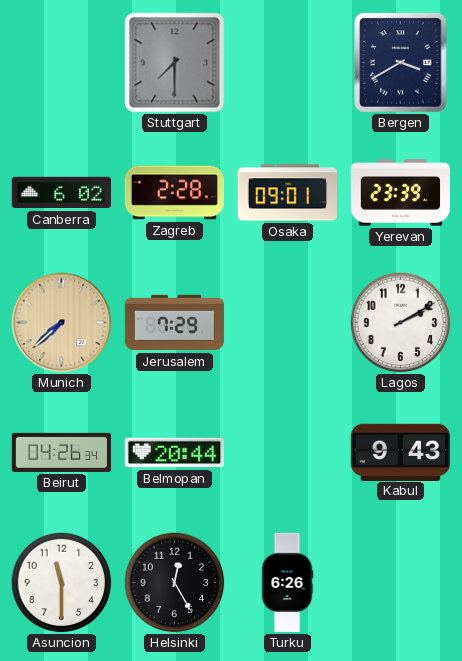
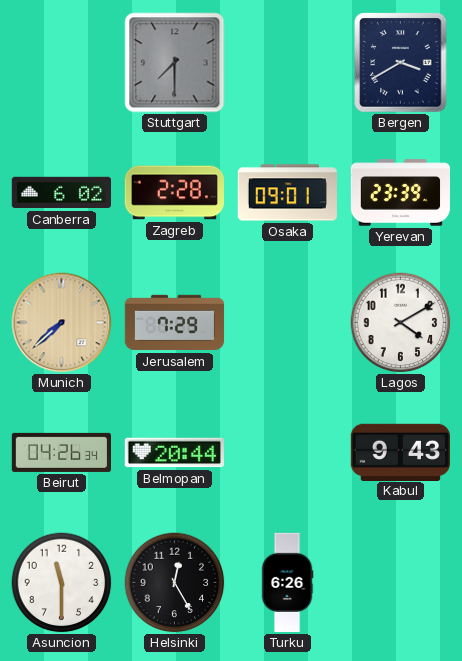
Lagos: 2:10 -> 4:10 (401, 323)
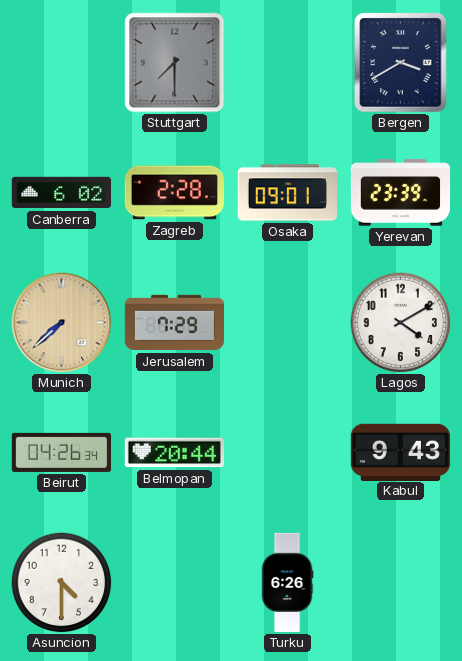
Asuncion: 11:30 -> 4:30 (62, 583)
Helsinki: 12:25 -> none (175, 583)
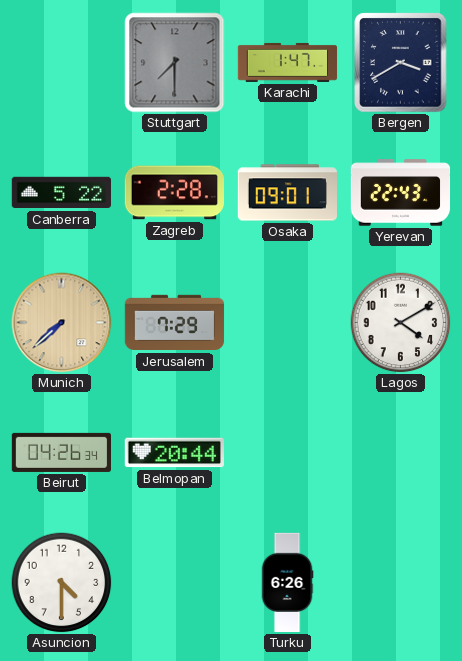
Karachi: none -> 1:47 (288, 62)
Canberra: 6:02 -> 5:22 (61, 193)
Yerevan: 23:39 -> 22:43 (401, 193)
Kabul: 9:43 -> none (400, 452)
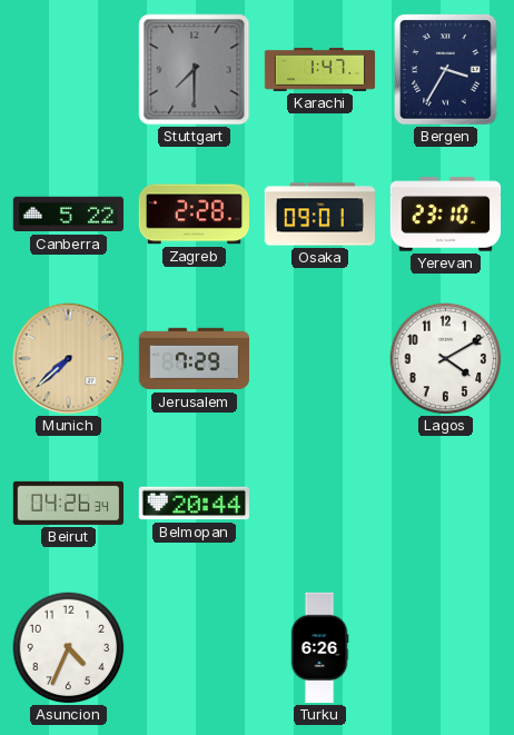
Bergen: 3:40 -> 3:35 (446, 70)
Yerevan: 22:43 -> 23:10 (446, 215)
Asuncion: 4:30 -> 4:34 (69, 648)
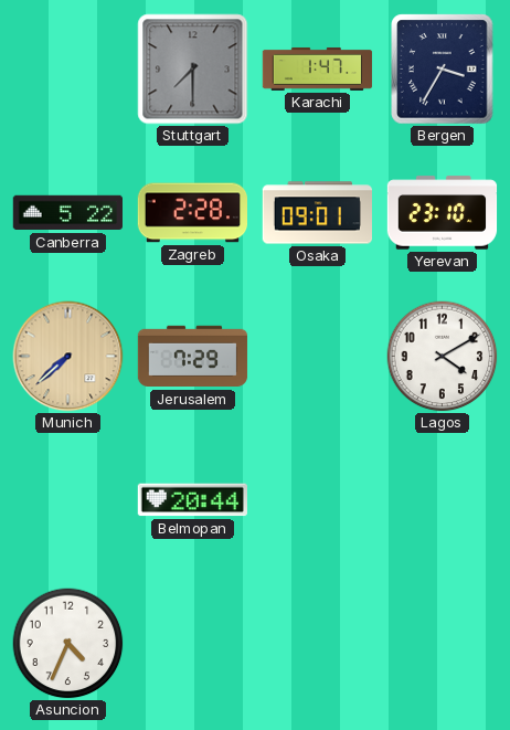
Beirut: 04:26 -> none (69, 503)
Turku: 6:26 -> none (319, 648)
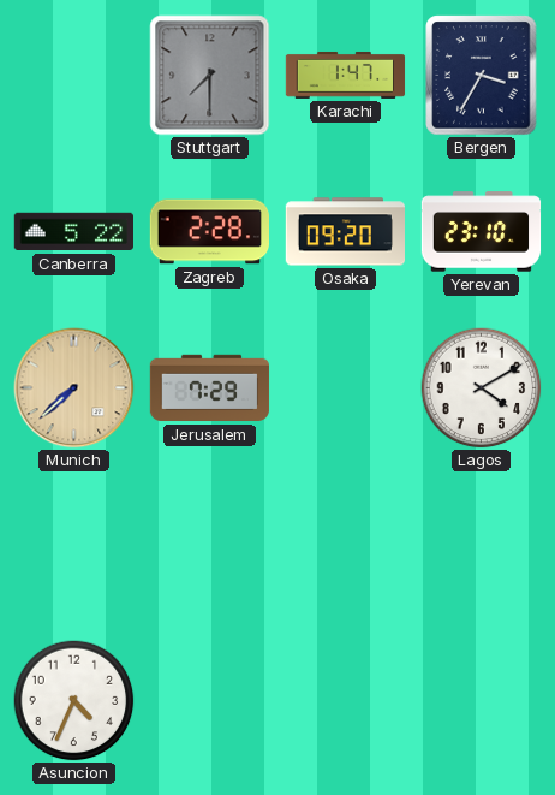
Osaka: 09:01 -> 09:20 (345, 232)
Belmopan: 20:44 -> none (192, 500)
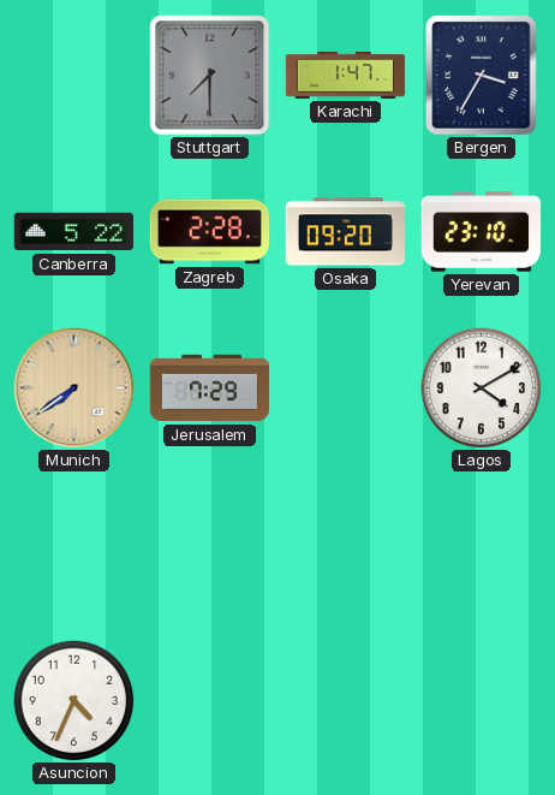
Munich: 7:38 -> 7:39 (74, 388)
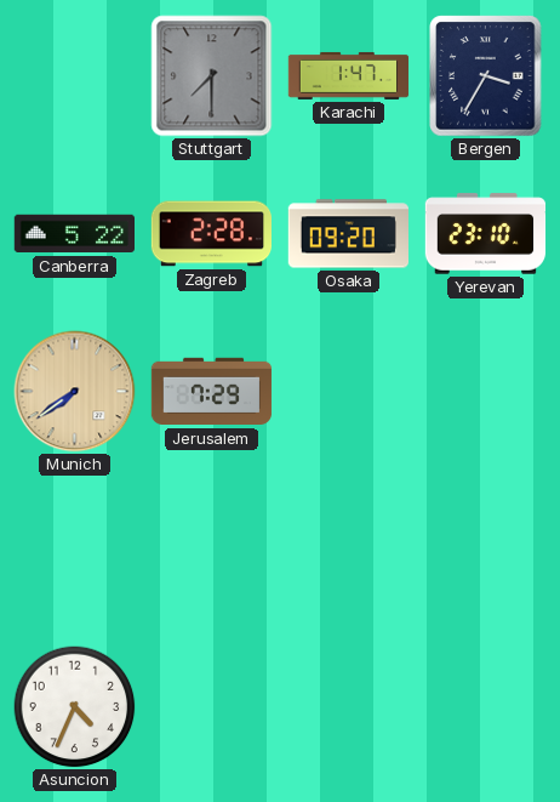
Lagos: 4:10 -> none (482, 388)
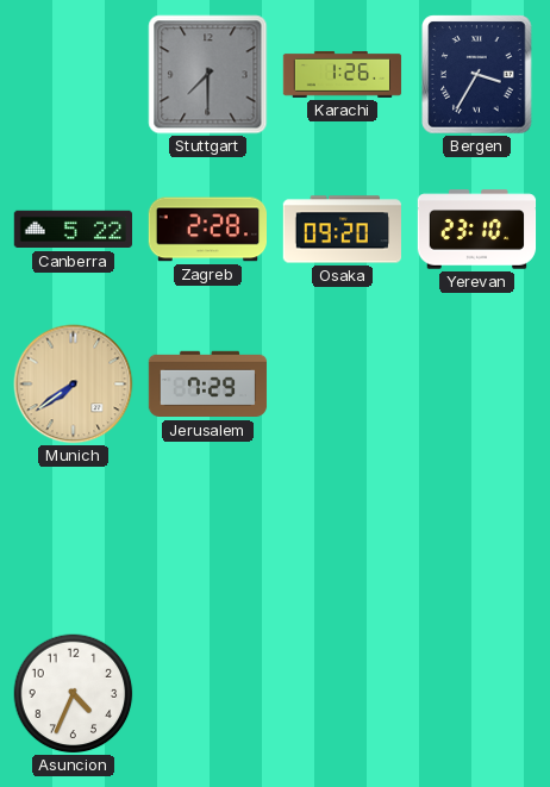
Karachi: 1:47 -> 1:26 (343, 74)
